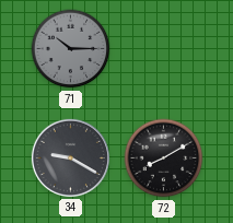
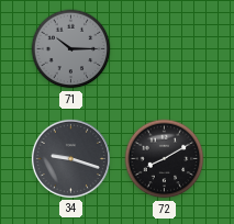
34: 9:20 -> 9:18 (70, 158)
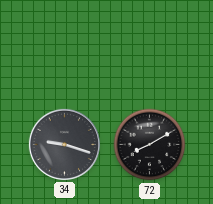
71: 10:15 -> none (71, 49)
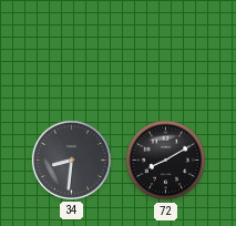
34: 9:18 -> 8:31 (71, 160)
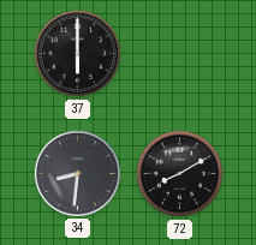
37: none -> 6:00 (78, 54)
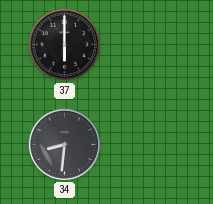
72: 8:10 -> none (180, 174)
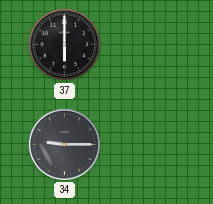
34: 8:31 -> 9:15 (64, 144)
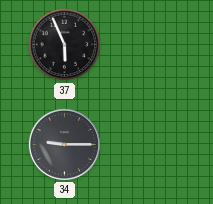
37: 6:00 -> 5:56 (65, 45)
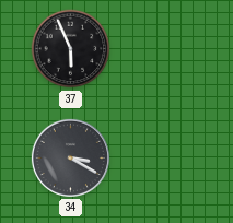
34: 9:15 -> 3:20 (70, 157)
